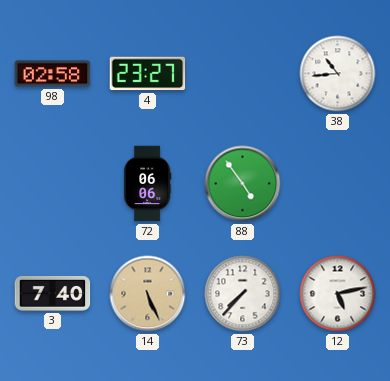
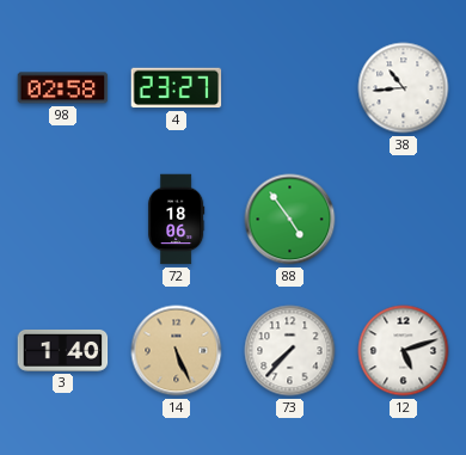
72: 06:06 -> 18:06 (176, 220)
3: 7:40 -> 1:40 (63, 350)
12: 5:13 -> 5:12 (404, 351)
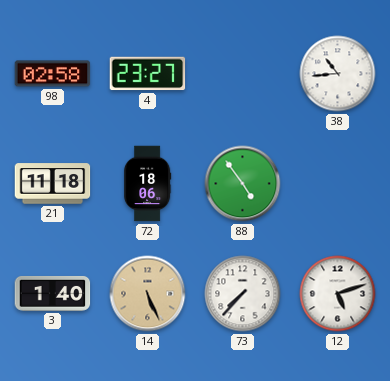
21: none -> 11:18 (53, 184)
